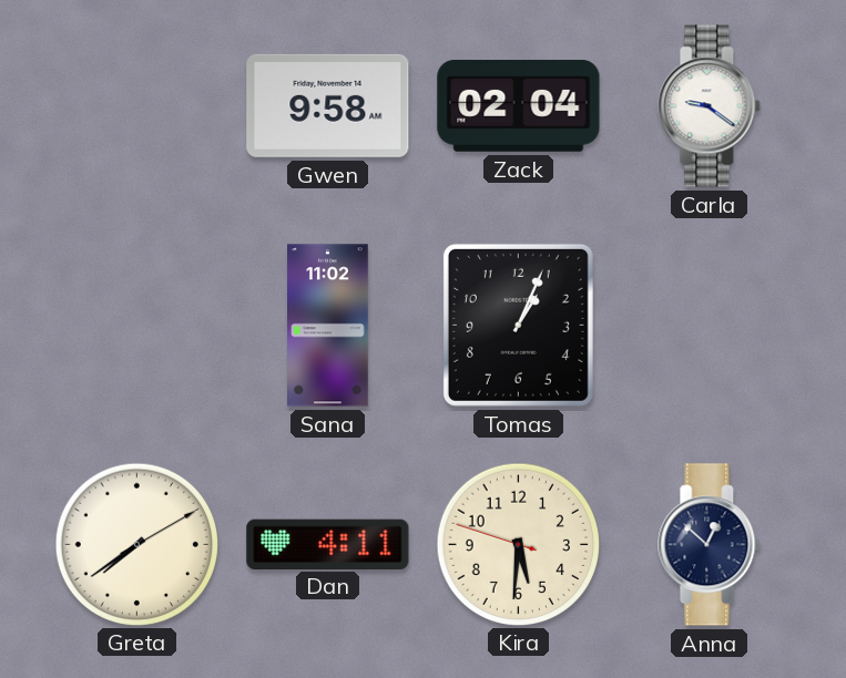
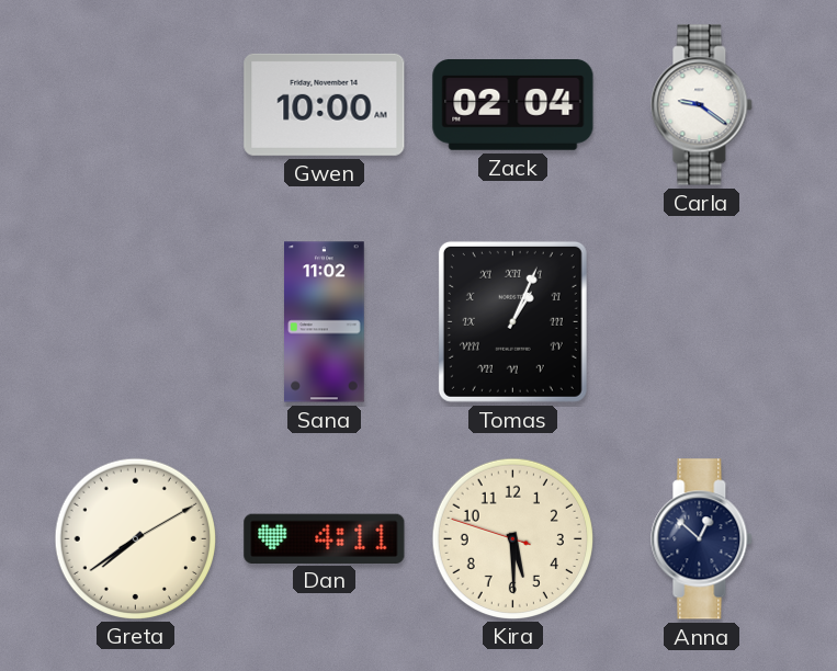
Gwen: 9:58 -> 10:00 (325, 104)
Tomas numerals: Arabic -> Roman (512, 321)
Kira: 5:30 -> 5:29 (512, 538)
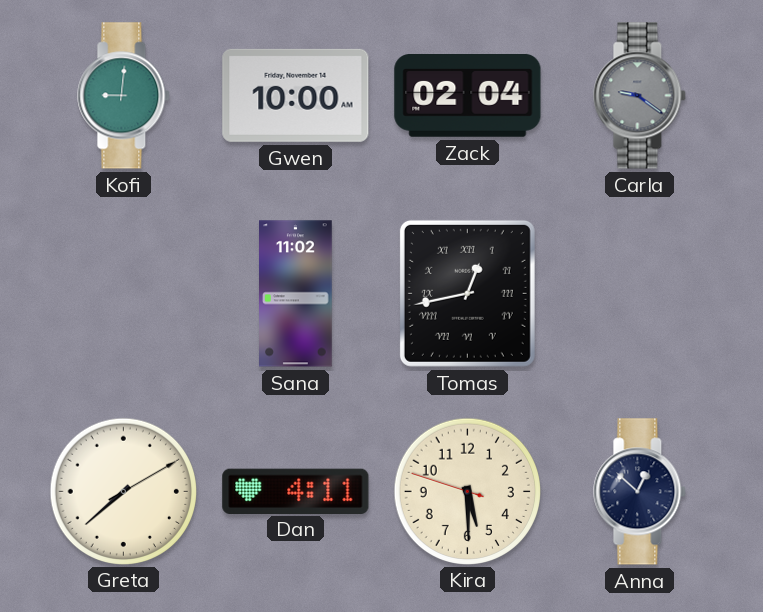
Kofi: none -> 9:01 (124, 96)
Carla dial: white -> grey (640, 96)
Tomas: 1:04 -> 12:43 (467, 293)
Greta: 7:39 -> 7:38 (123, 491)
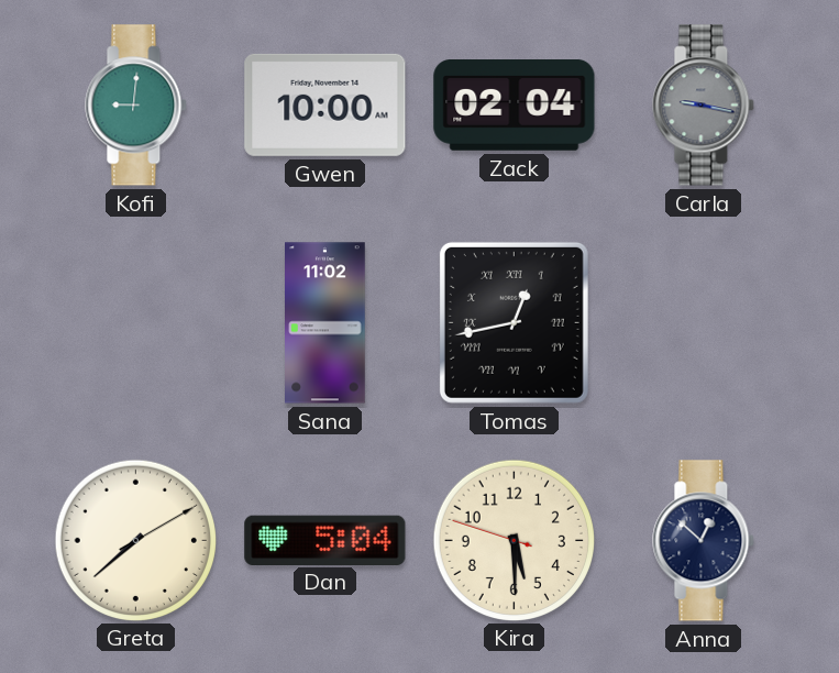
Carla: 9:21 -> 9:17 (704, 106)
Dan: 4:11 -> 5:04 (325, 540)
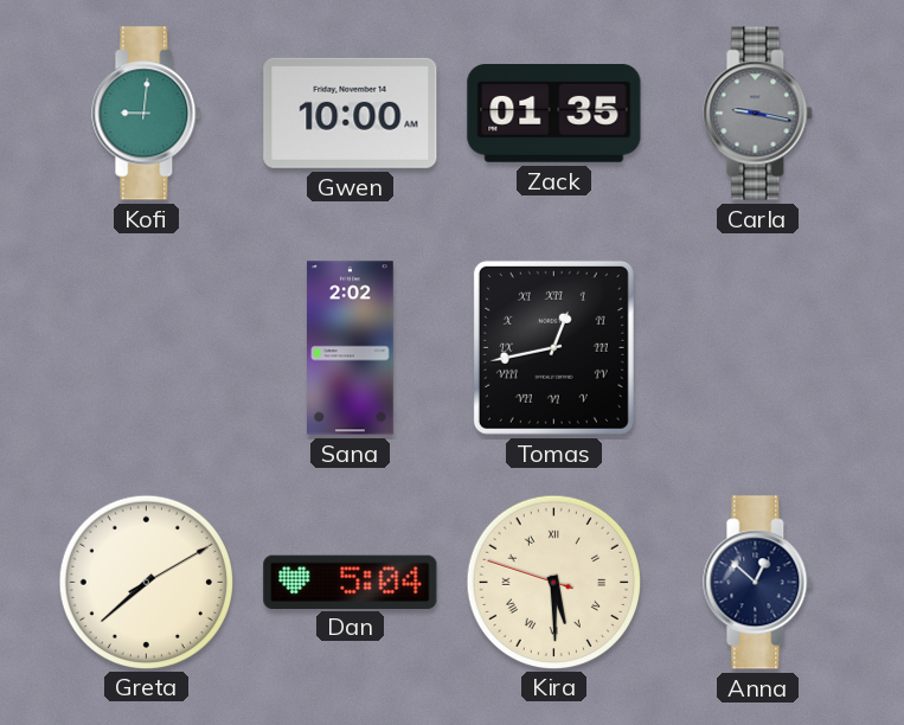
Zack: 02:04 -> 01:35 (554, 114)
Sana: 11:02 -> 2:02 (351, 348)
Kira numerals: Arabic -> Roman (553, 582)
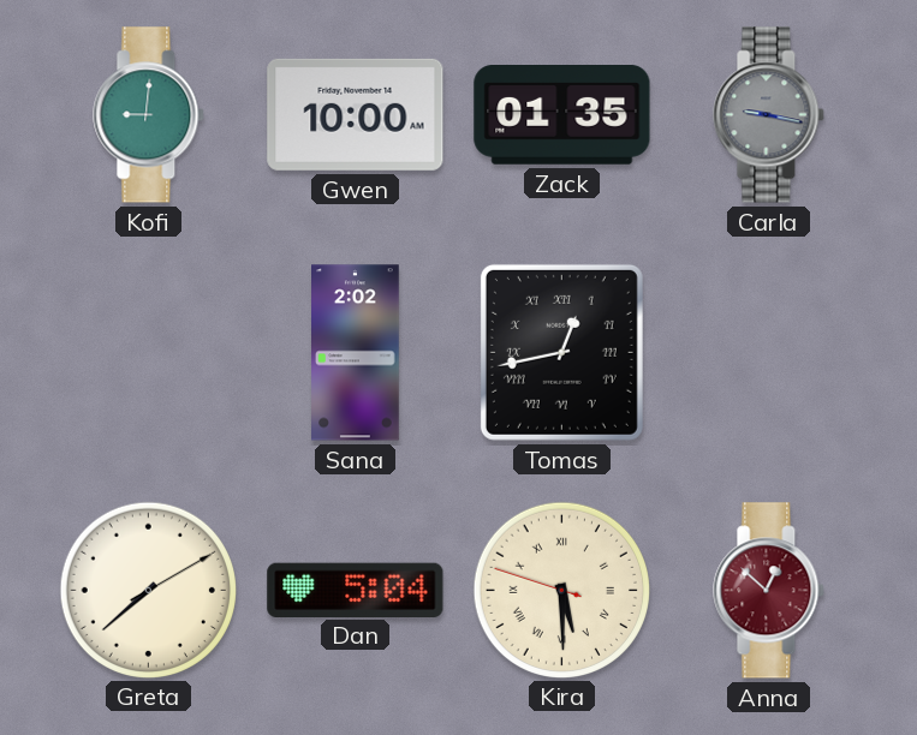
Anna dial: navy -> burgundy (769, 591)
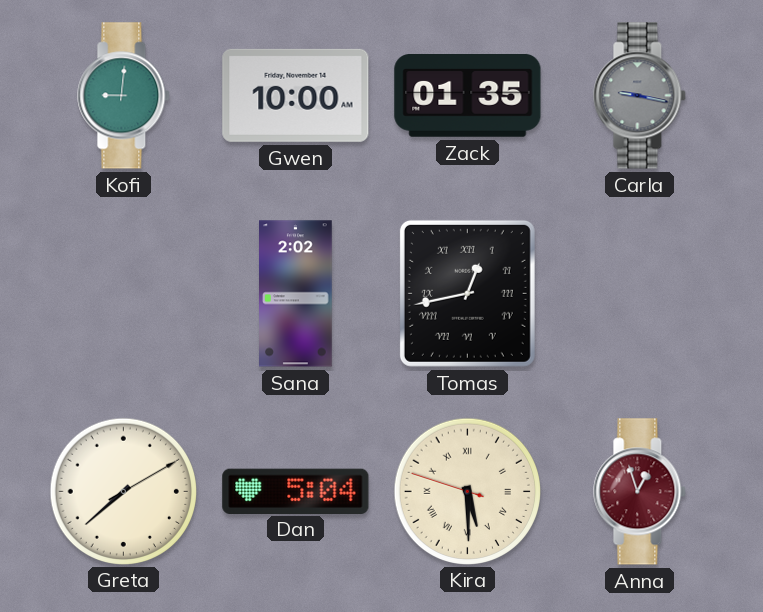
Anna: 12:52 -> 12:57 (640, 492)
